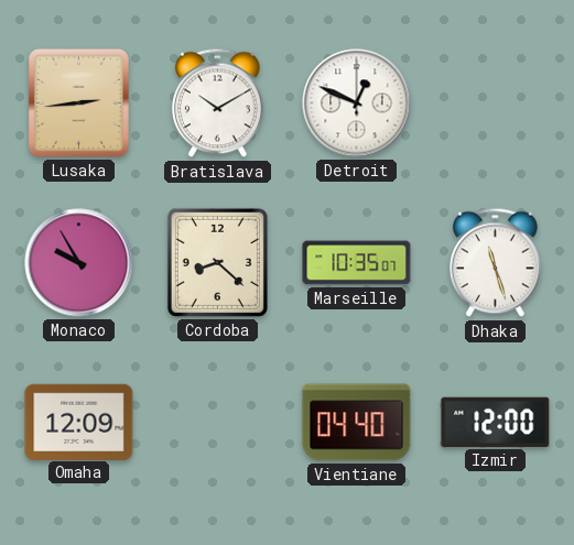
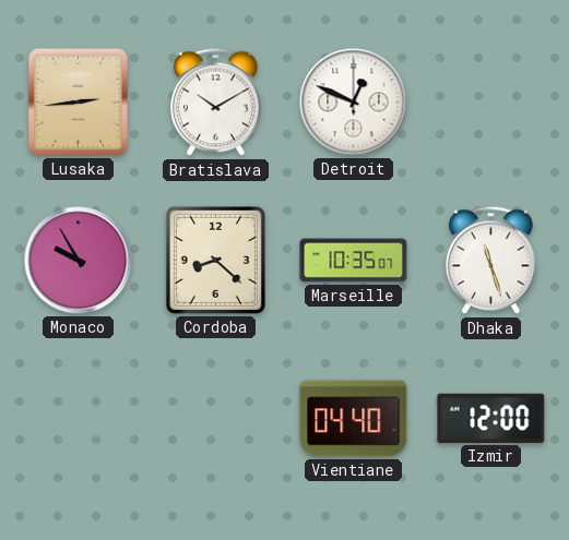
Omaha: 12:09 -> none (79, 422)
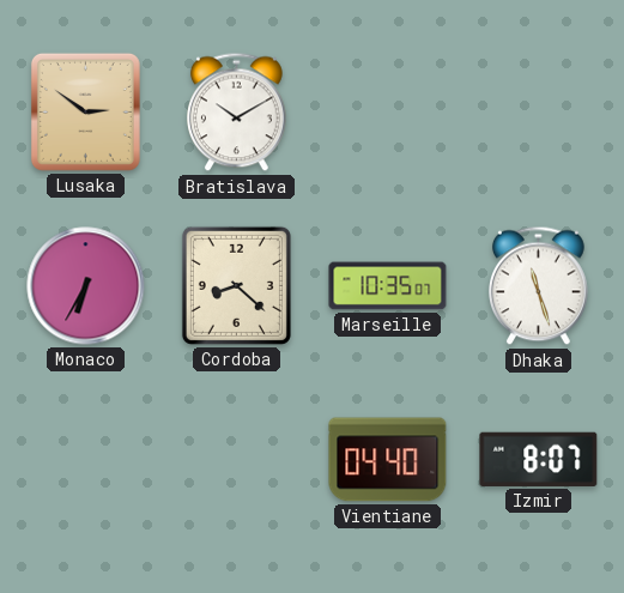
Lusaka: 2:44 -> 2:51 (85, 111)
Detroit: 12:49 -> none (354, 103)
Monaco: 9:55 -> 6:35 (86, 286)
Izmir: 12:00 -> 8:07 (539, 459)
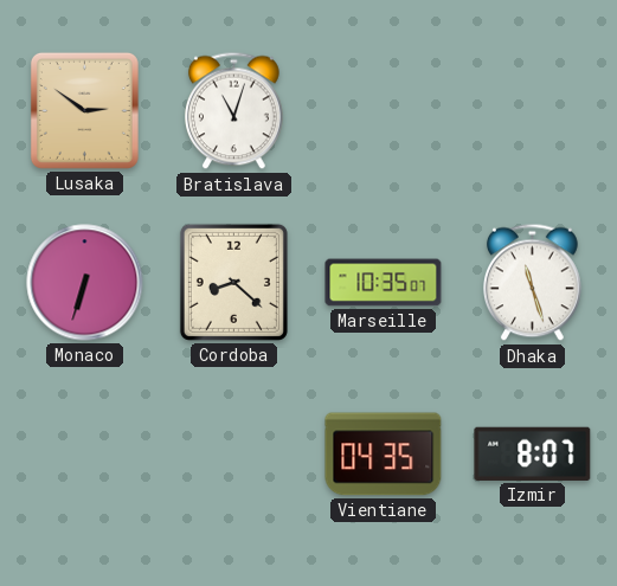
Bratislava: 10:10 -> 11:03 (234, 111)
Monaco: 6:35 -> 6:33 (85, 283)
Vientiane: 04:40 -> 04:35 (384, 455)
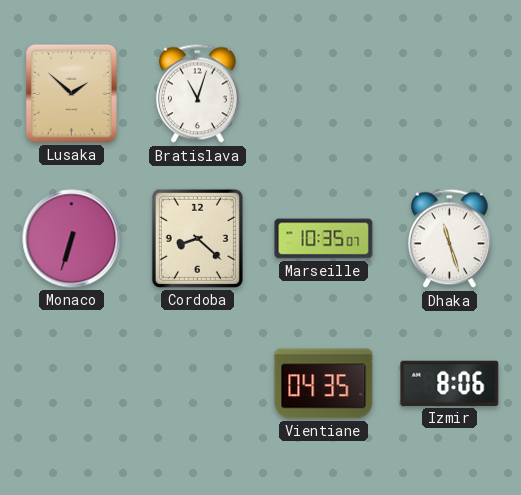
Lusaka: 2:51 -> 1:52 (71, 93)
Izmir: 8:07 -> 8:06 (450, 383)
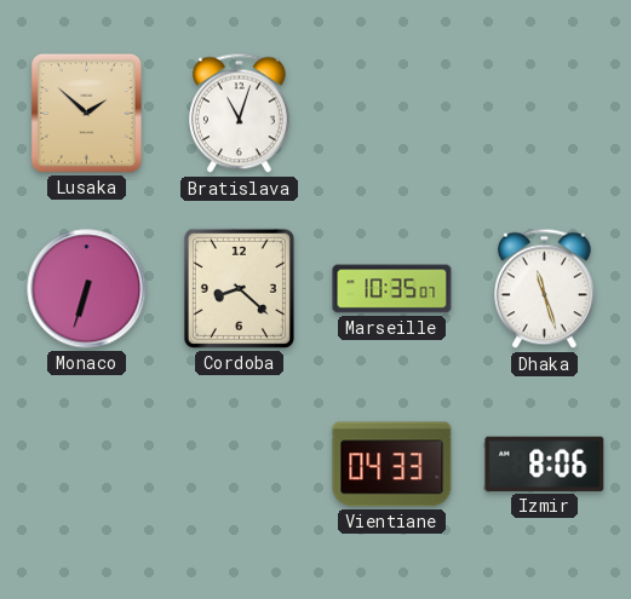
Vientiane: 04:35 -> 04:33 (392, 465)
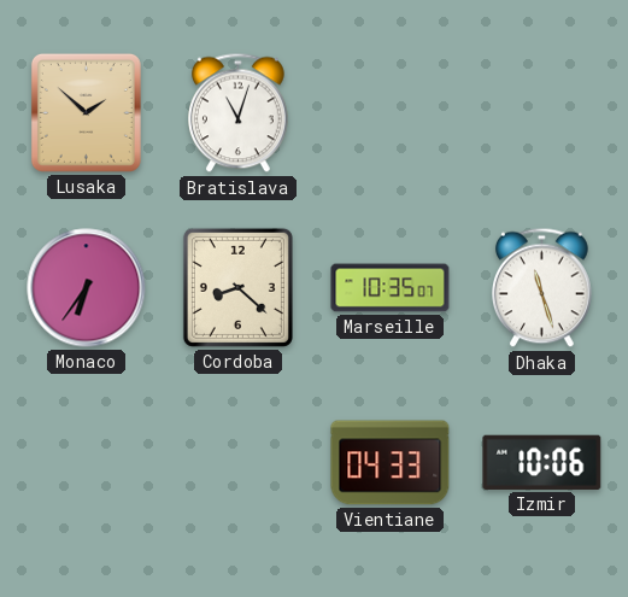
Monaco: 6:33 -> 6:36 (87, 288)
Izmir: 8:06 -> 10:06 (542, 462)
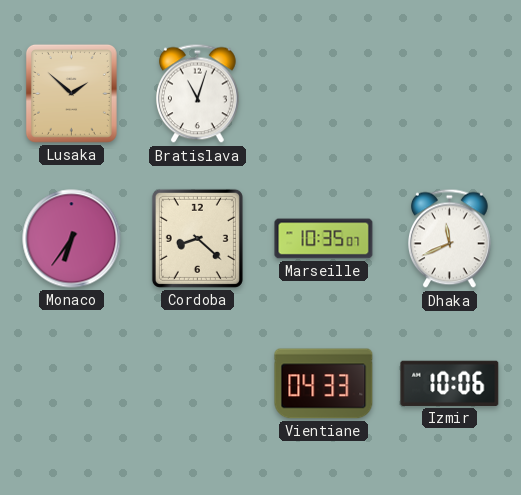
Dhaka: 11:27 -> 11:41 (450, 239)
